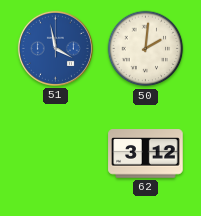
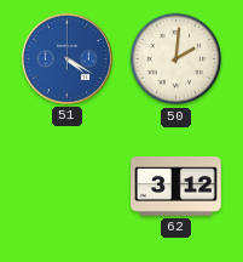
51: 3:58 -> 4:20 (66, 58)
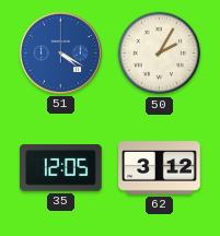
50: 2:01 -> 2:05 (160, 54)
35: none -> 12:05 (61, 168)
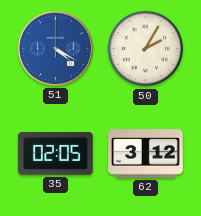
35: 12:05 -> 02:05 (56, 154)
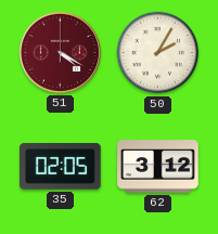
51 dial: blue -> burgundy (60, 52)
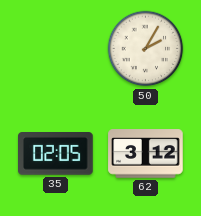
51: 4:20 -> none (60, 52)
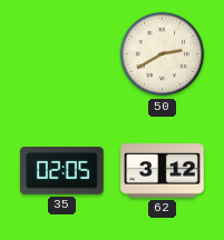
50: 2:05 -> 2:40 (163, 54)
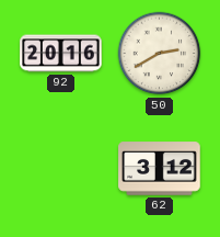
92: none -> 20:16 (61, 54)
35: 02:05 -> none (62, 171)
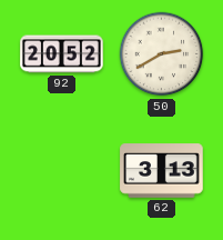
92: 20:16 -> 20:52 (62, 54)
62: 3:12 -> 3:13 (162, 171)
